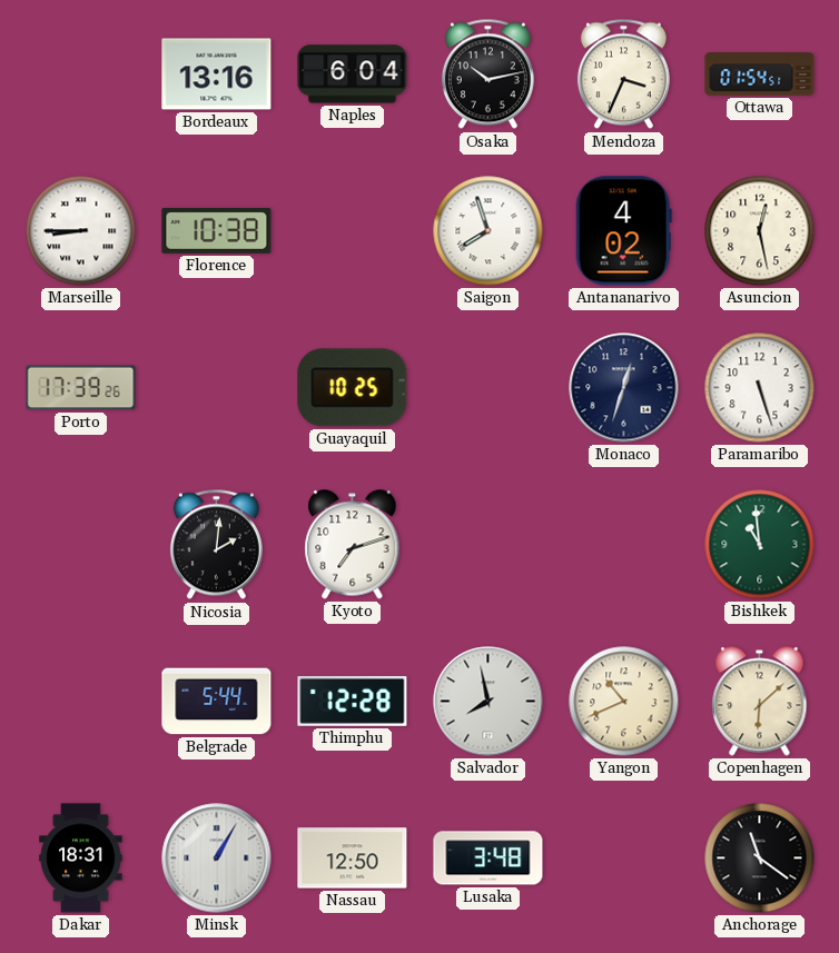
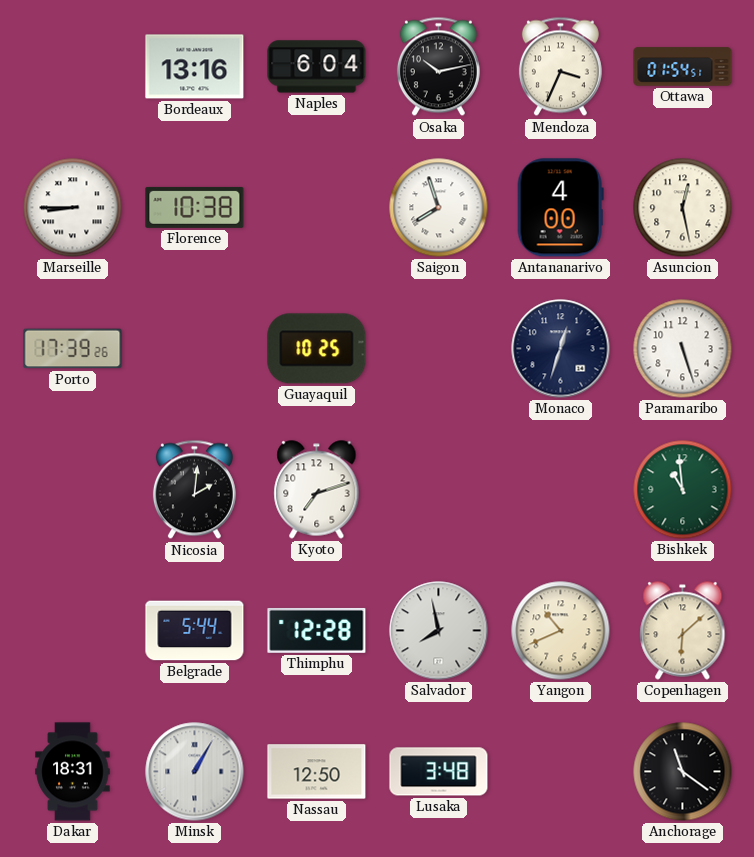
Antananarivo: 4:02 -> 4:00 (560, 208)
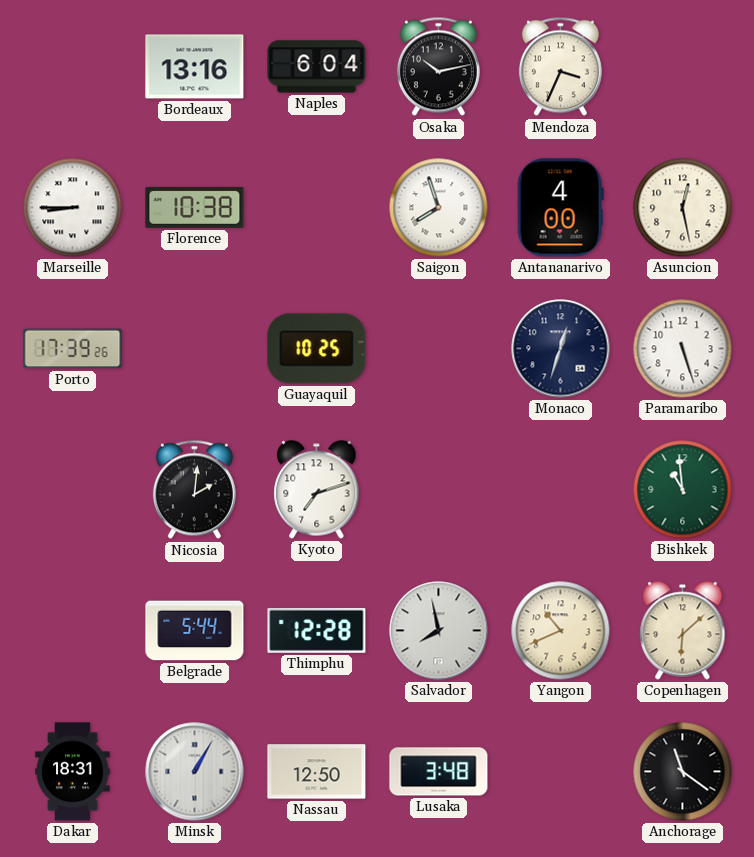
Ottawa: 01:54 -> none (683, 67)
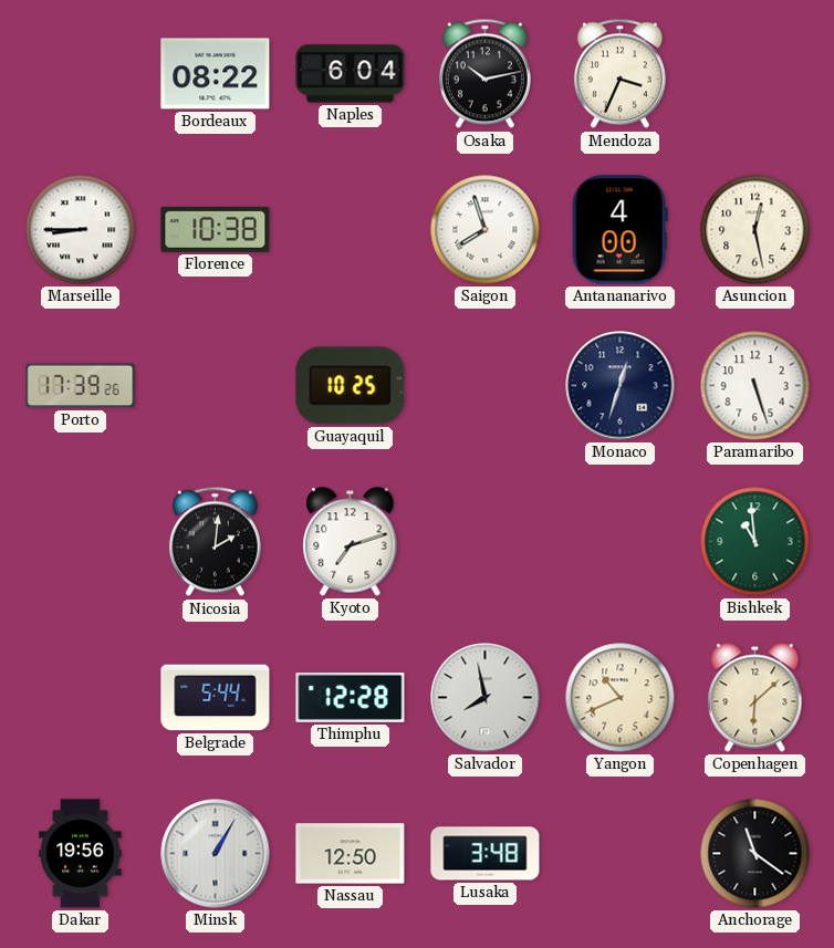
Bordeaux: 13:16 -> 08:22 (216, 74)
Dakar: 18:31 -> 19:56 (81, 854)
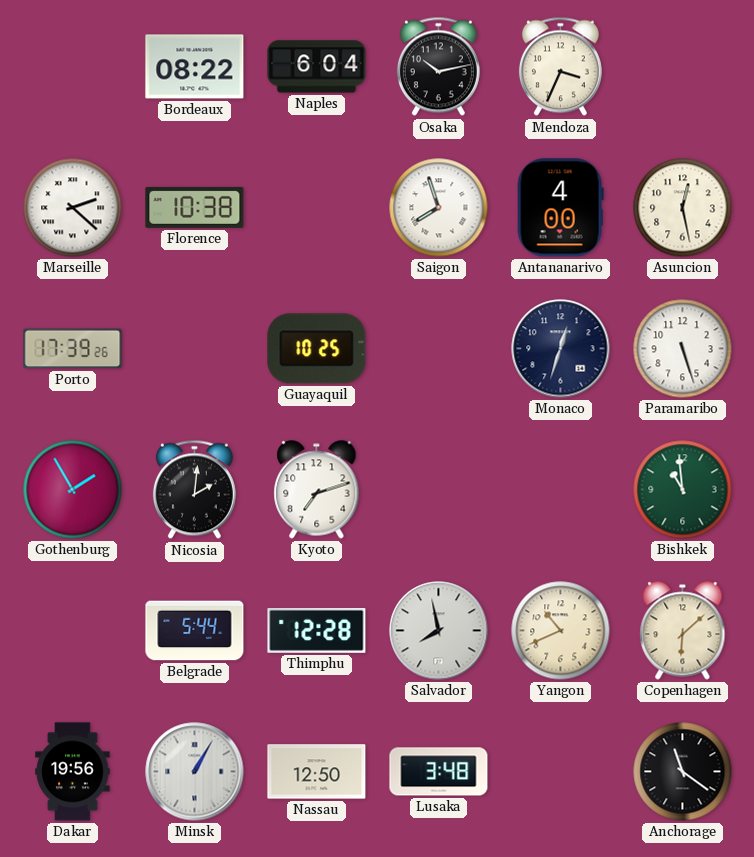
Marseille: 8:45 -> 2:22 (73, 208)
Gothenburg: none -> 1:55 (73, 490)
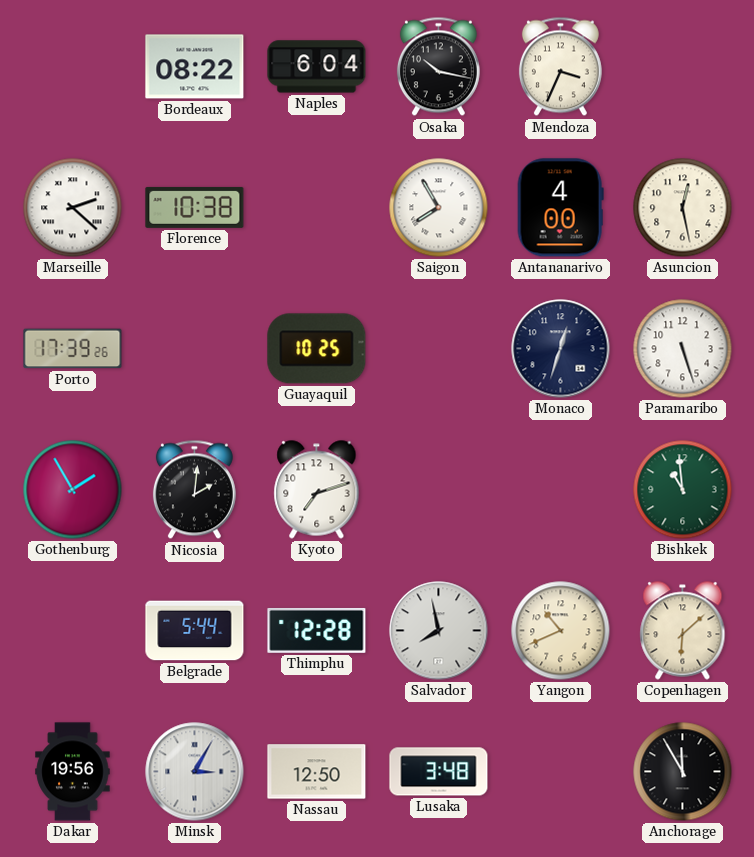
Osaka: 10:13 -> 10:17 (438, 67)
Saigon: 7:57 -> 7:55 (439, 208)
Minsk: 1:05 -> 3:05 (195, 772)
Anchorage: 11:21 -> 11:55 (683, 772)
